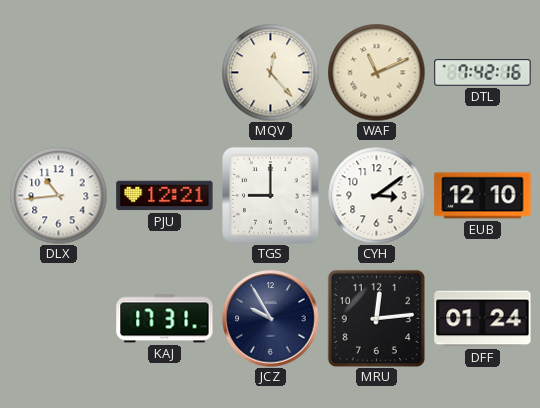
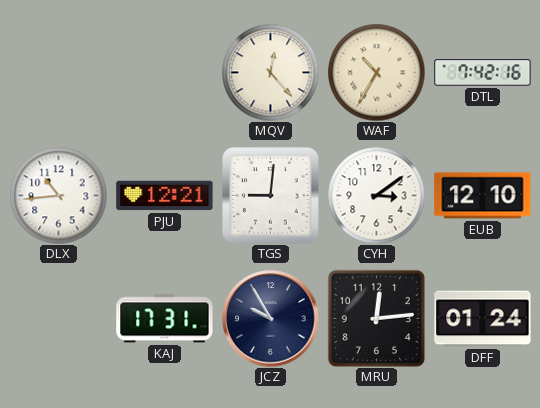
WAF: 11:11 -> 10:35 (376, 72)
TGS: 9:00 -> 9:01 (271, 196)
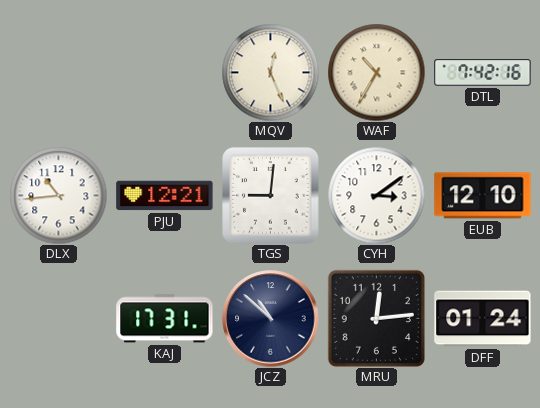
MQV: 12:23 -> 12:26 (270, 72)
JCZ: 9:55 -> 10:52 (271, 319)
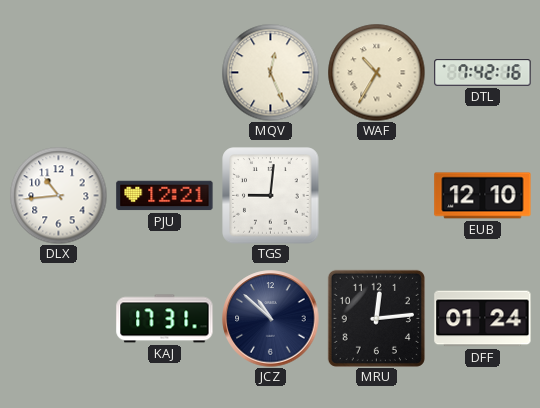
CYH: 3:09 -> none (376, 195)
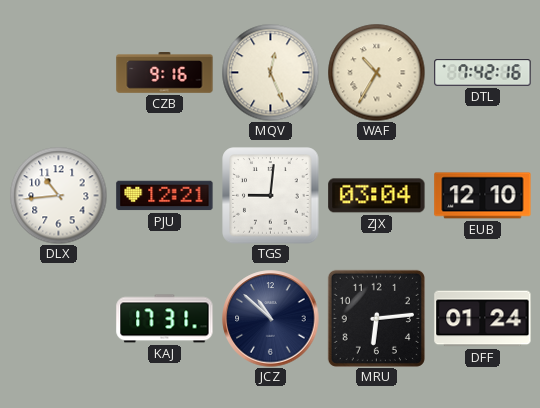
CZB: none -> 9:16 (165, 73)
ZJX: none -> 03:04 (377, 196)
MRU: 12:14 -> 6:14 (376, 318)
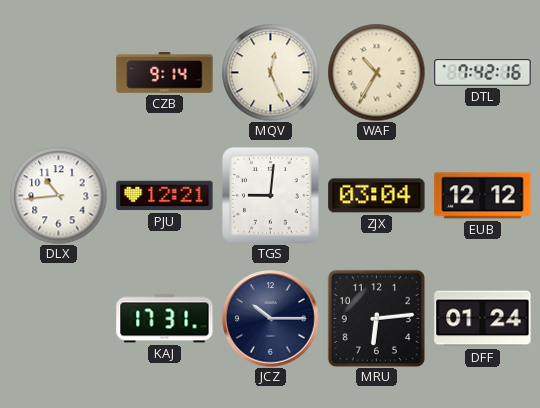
CZB: 9:16 -> 9:14 (165, 73)
EUB: 12:10 -> 12:12 (483, 196)
JCZ: 10:52 -> 10:15 (271, 319)
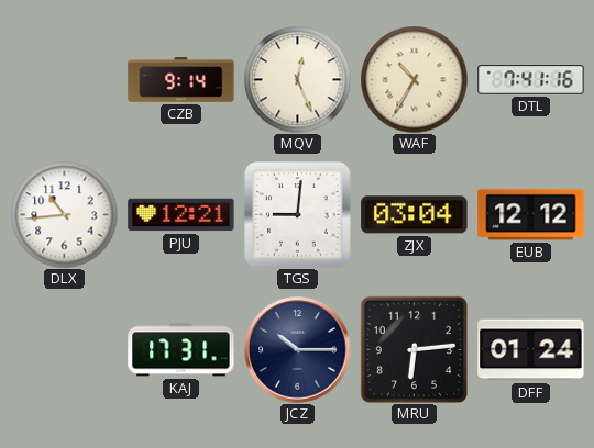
DTL: 7:42 -> 7:41 (531, 80)
